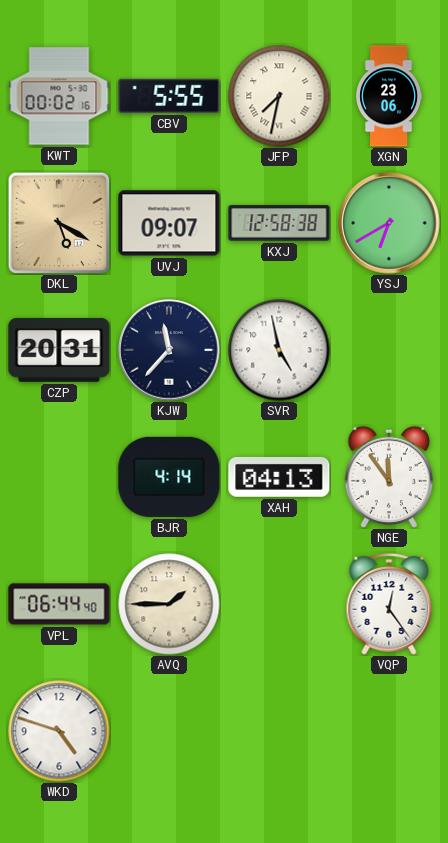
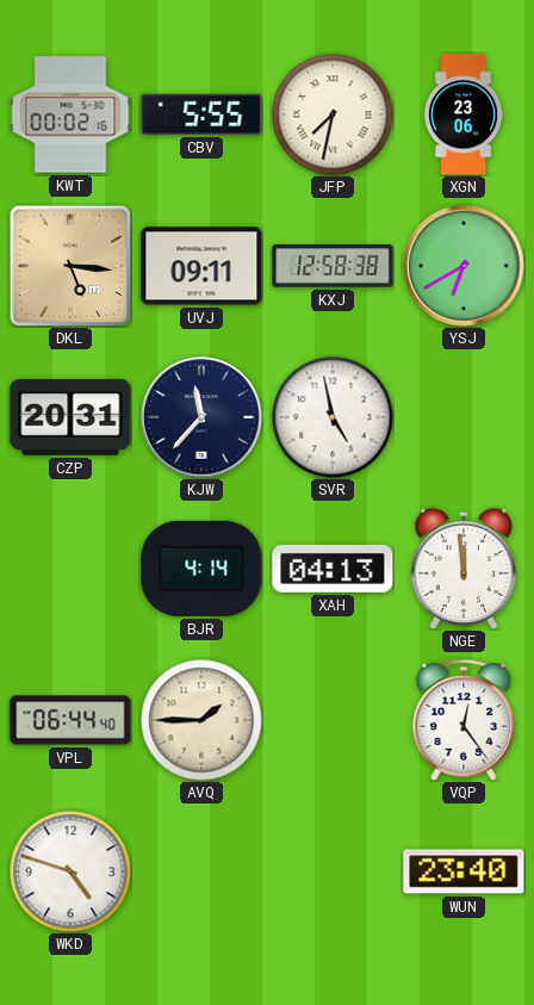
DKL: 5:20 -> 5:16 (69, 265)
UVJ: 09:07 -> 09:11 (201, 266)
NGE: 11:54 -> 11:59 (462, 567)
WUN: none -> 23:40 (464, 871)
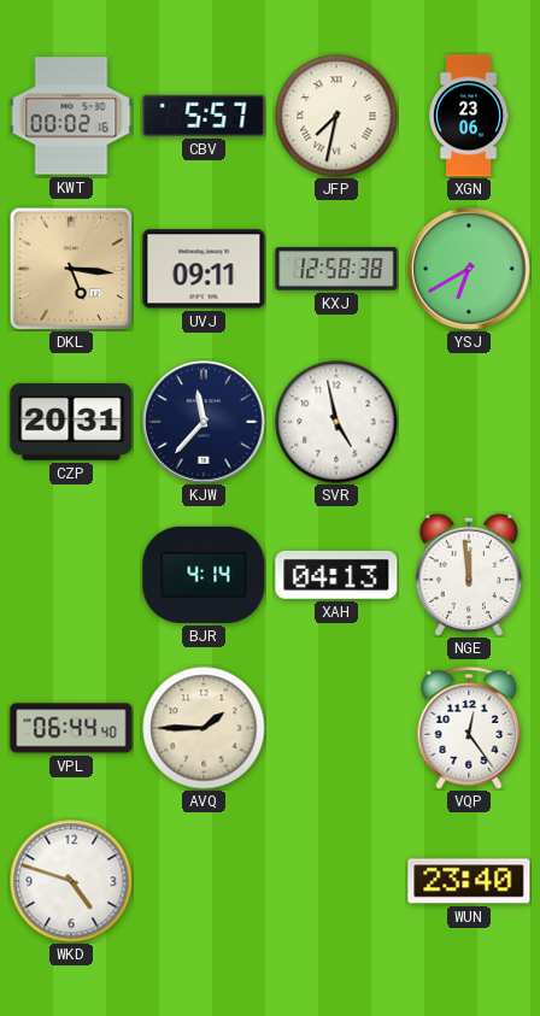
CBV: 5:55 -> 5:57 (204, 116)
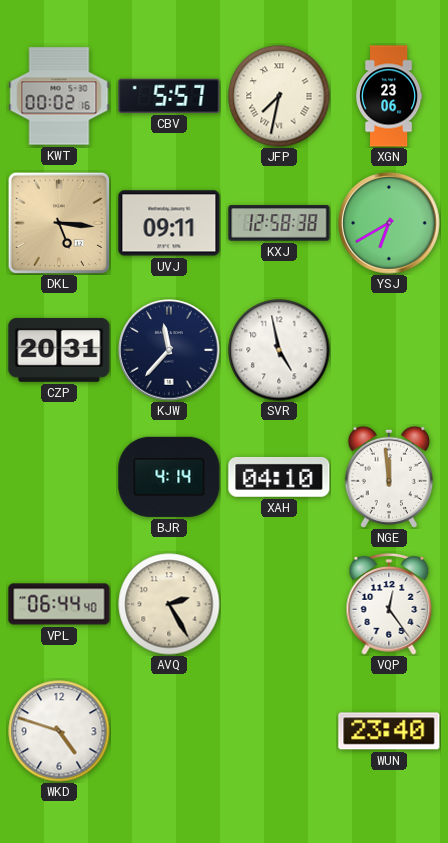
XAH: 04:13 -> 04:10 (279, 477)
AVQ: 1:45 -> 2:25 (169, 604)
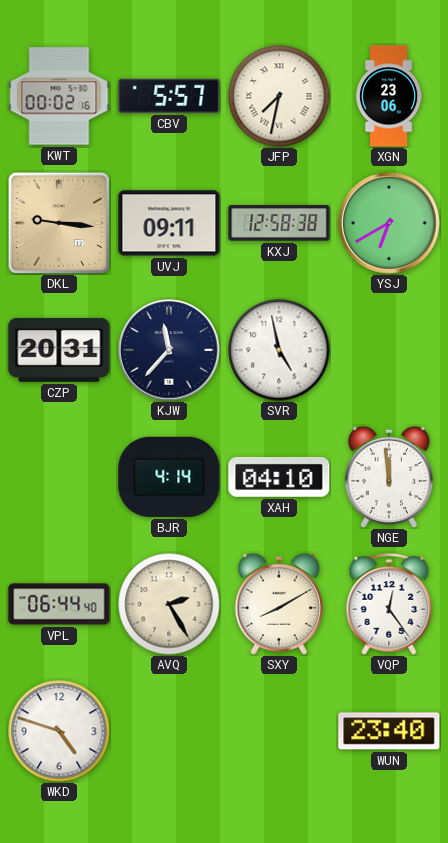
DKL: 5:16 -> 9:16 (58, 222)
SXY: none -> 8:10 (278, 603)
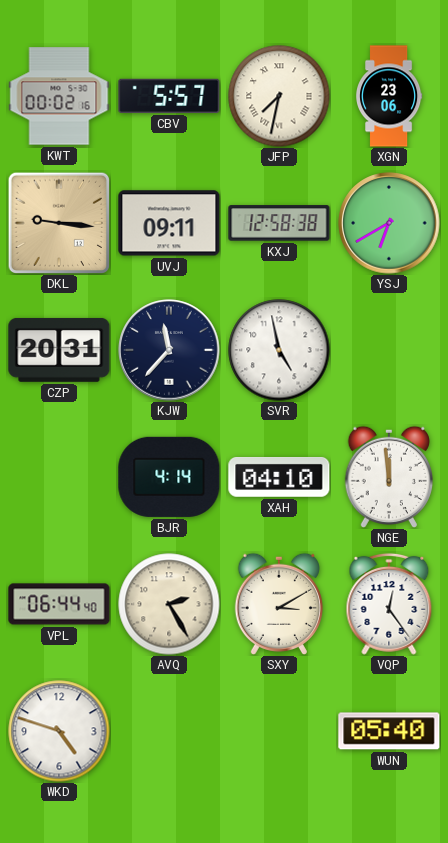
SXY: 8:10 -> 3:10 (278, 603)
WUN: 23:40 -> 05:40 (389, 731)
